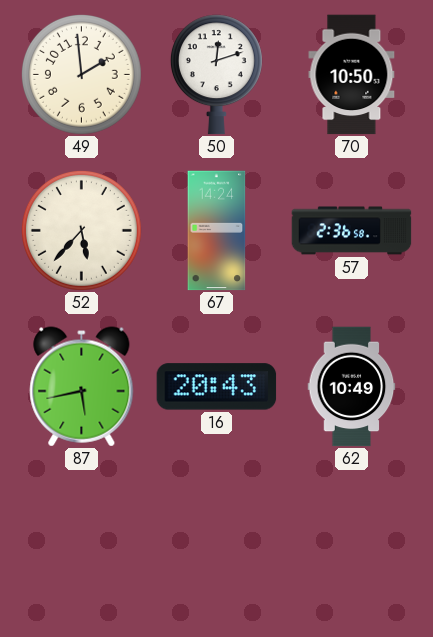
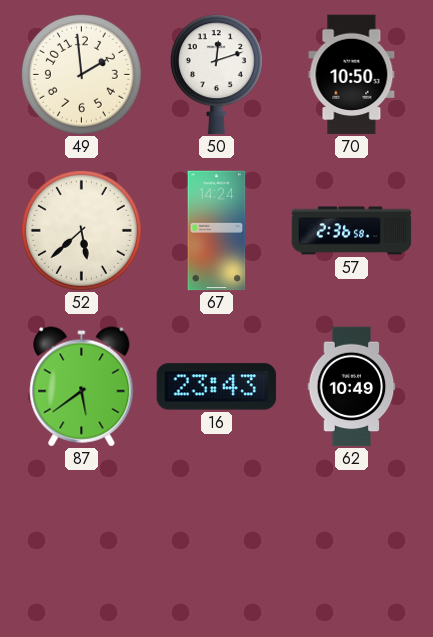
52: 5:37 -> 5:38 (81, 230)
87: 5:43 -> 5:39 (82, 387)
16: 20:43 -> 23:43 (217, 387)
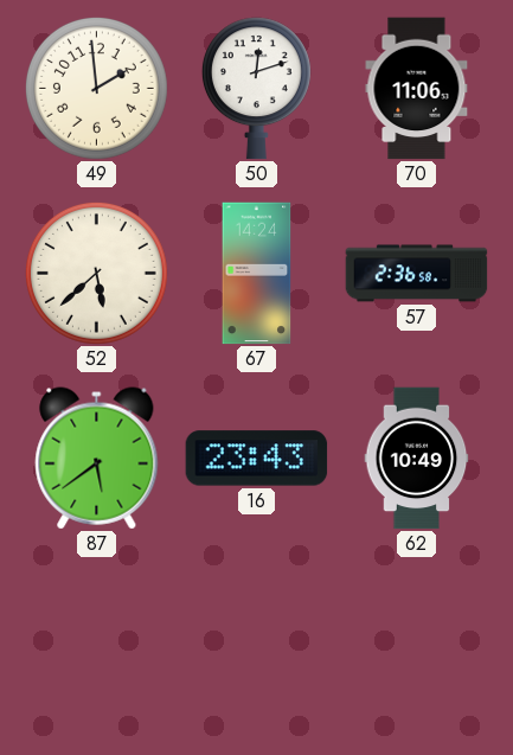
70: 10:50 -> 11:06 (417, 89)
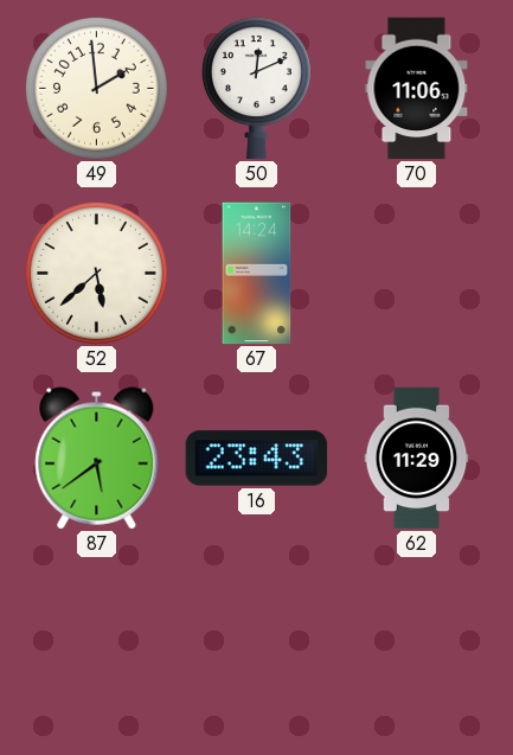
50: 12:12 -> 12:11 (256, 89)
57: 2:36 -> none (417, 274)
62: 10:49 -> 11:29 (417, 459)
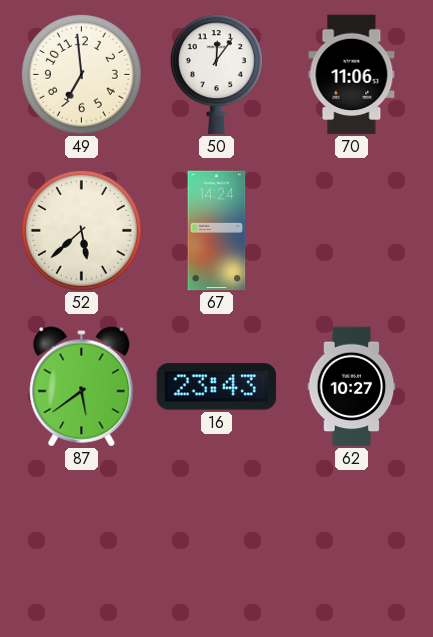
49: 1:59 -> 6:59 (81, 74)
50: 12:11 -> 12:06 (216, 75)
62: 11:29 -> 10:27 (352, 387)
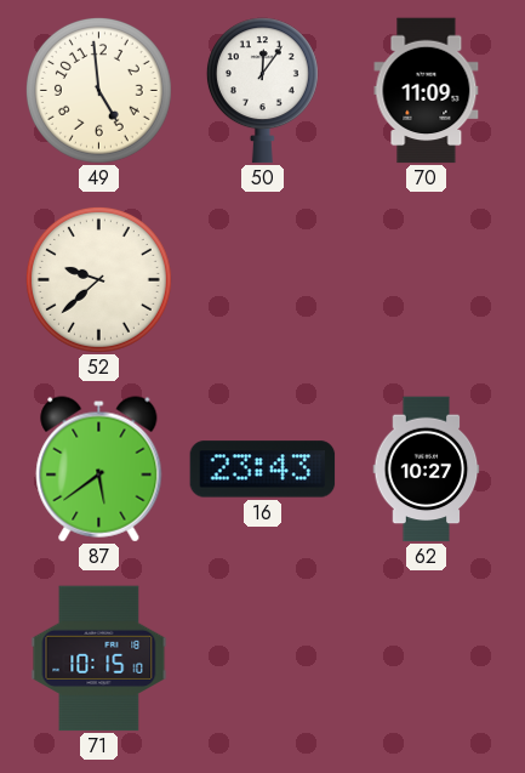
49: 6:59 -> 4:59 (98, 90)
70: 11:06 -> 11:09 (427, 91)
52: 5:38 -> 9:38 (98, 279)
67: 14:24 -> none (217, 231)
71: none -> 10:15 (99, 659)
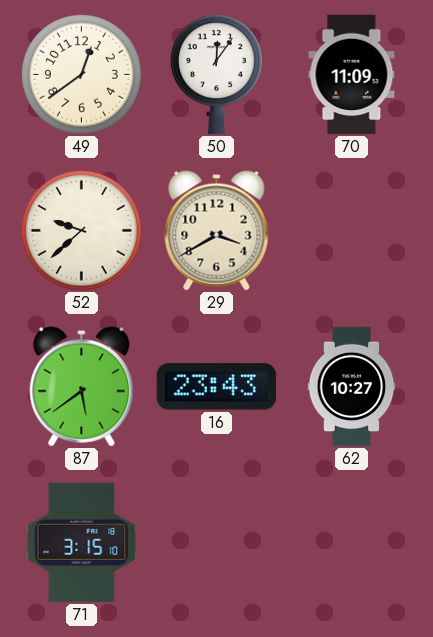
49: 4:59 -> 12:39 (81, 74)
29: none -> 3:40 (217, 231)
71: 10:15 -> 3:15 (82, 543)
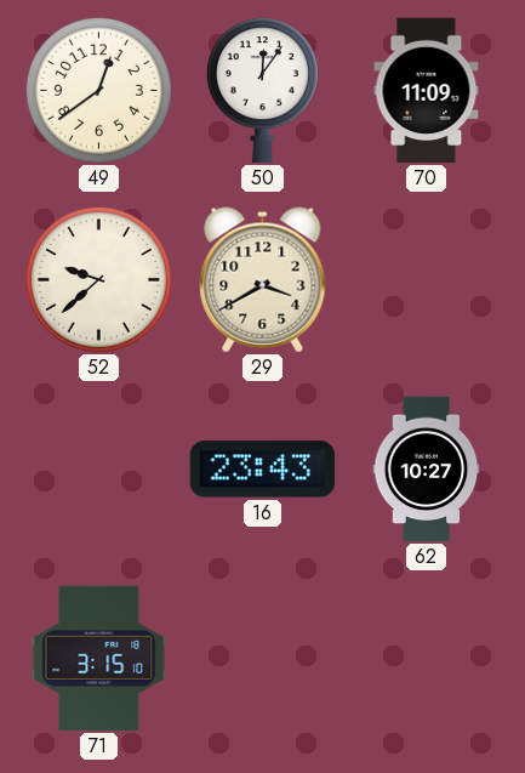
87: 5:39 -> none (82, 387)
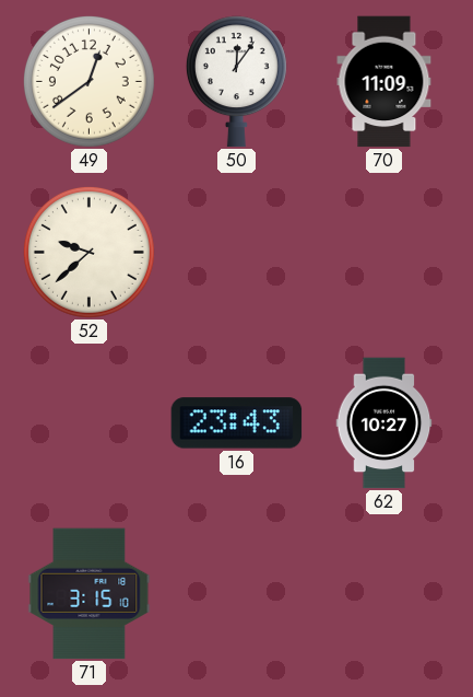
29: 3:40 -> none (263, 280)
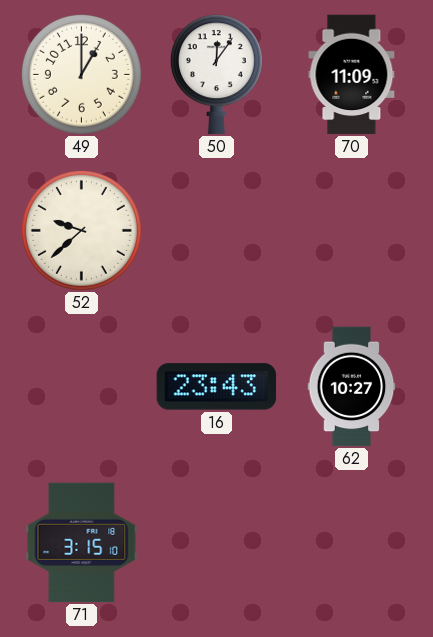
49: 12:39 -> 1:00 (81, 74)
